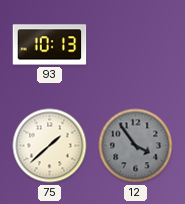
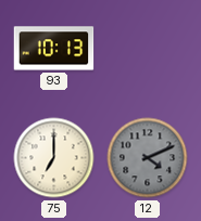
75: 1:38 -> 7:00 (54, 158)
12: 3:54 -> 4:11 (148, 158)
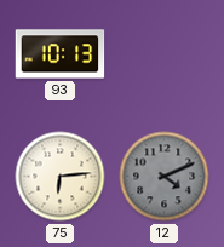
75: 7:00 -> 6:14 (61, 177)
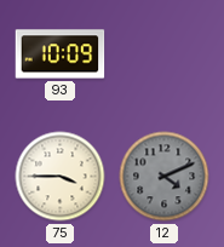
93: 10:13 -> 10:09 (61, 54)
75: 6:14 -> 3:45 (61, 177)
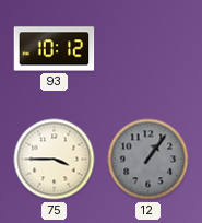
93: 10:09 -> 10:12 (55, 49)
12: 4:11 -> 1:06 (148, 160)
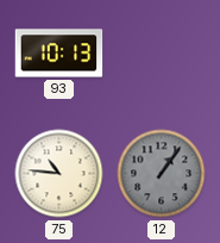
93: 10:12 -> 10:13 (59, 54)
75: 3:45 -> 10:46 (59, 174)
